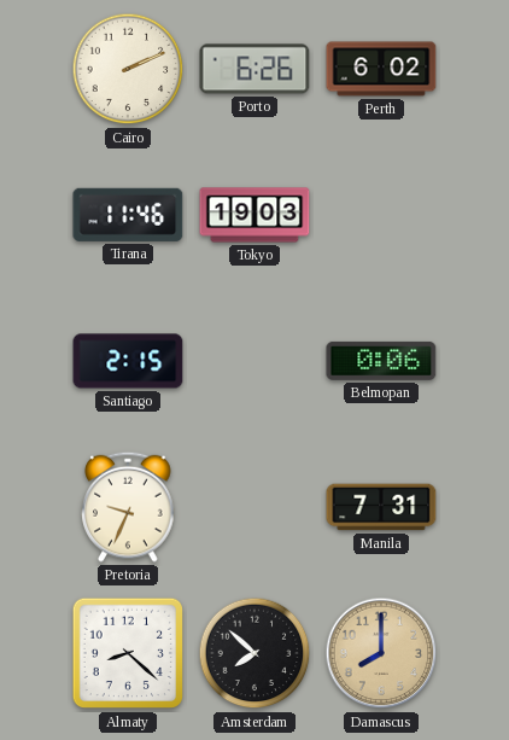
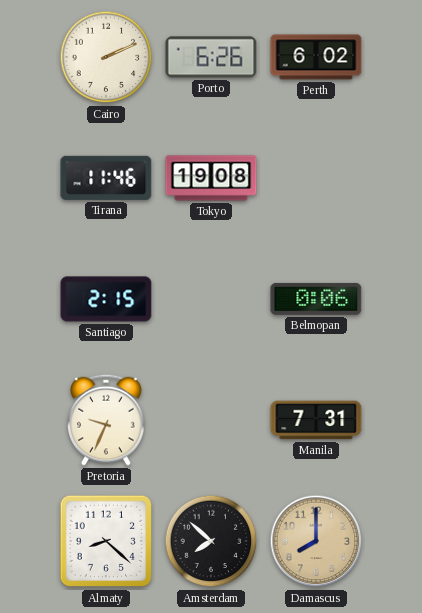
Tokyo: 19:03 -> 19:08 (211, 178)
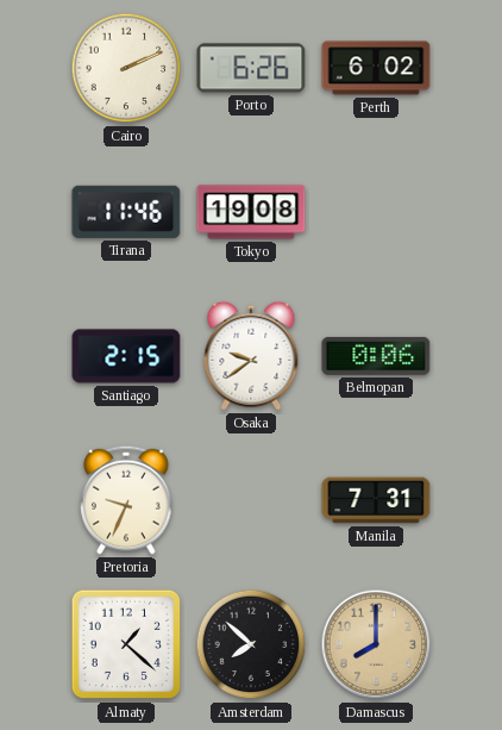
Osaka: none -> 9:39 (251, 356)
Almaty: 8:22 -> 1:22 (126, 644)
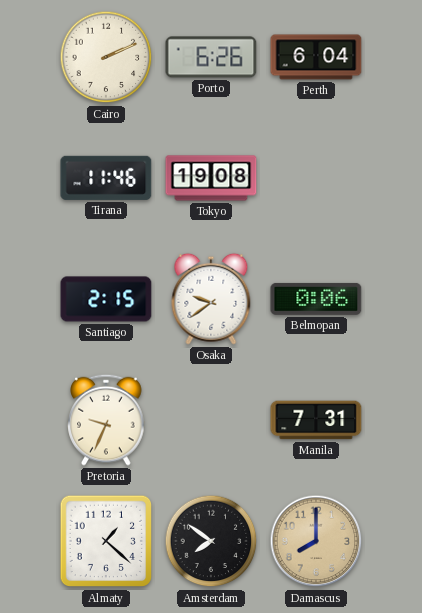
Perth: 6:02 -> 6:04 (316, 57)
Amsterdam: 7:52 -> 7:51 (211, 541)
